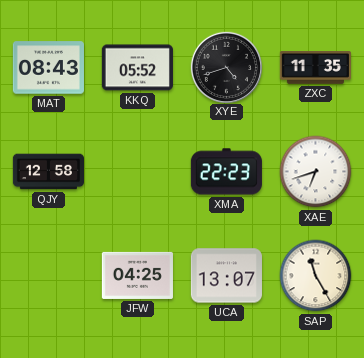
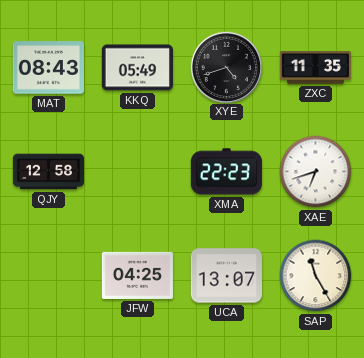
KKQ: 05:52 -> 05:49 (137, 68)
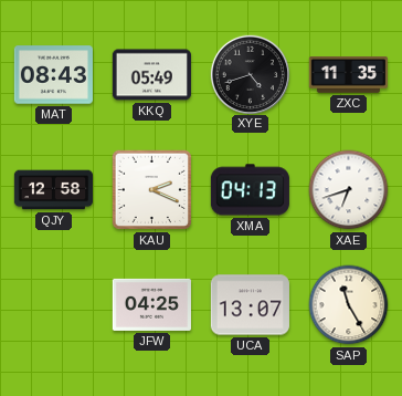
KAU: none -> 2:19 (152, 190)
XMA: 22:23 -> 04:13 (250, 190)
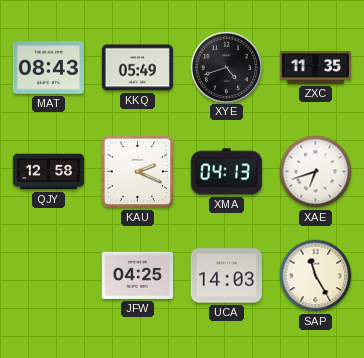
UCA: 13:07 -> 14:03 (226, 276)
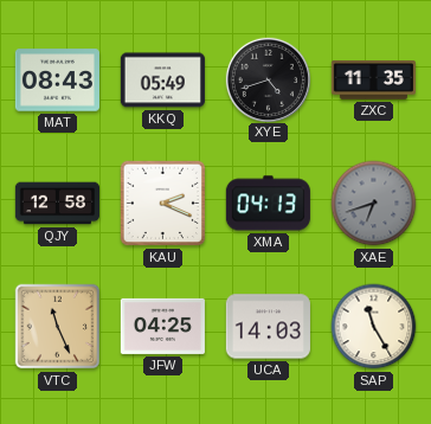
XAE dial: white -> grey (374, 204)
VTC: none -> 11:26 (58, 327)
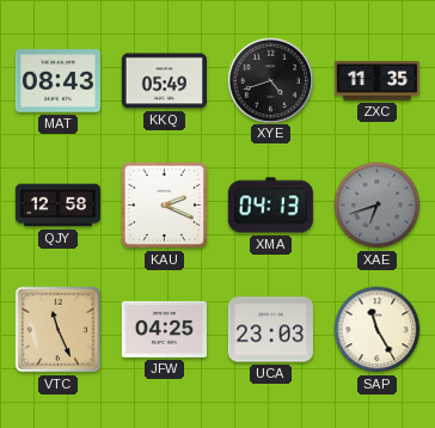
UCA: 14:03 -> 23:03 (270, 330)
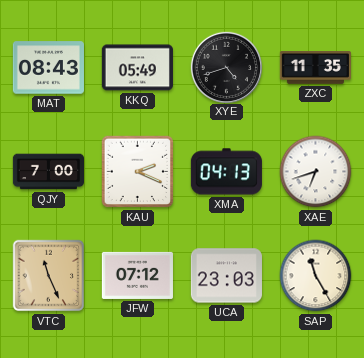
QJY: 12:58 -> 7:00 (48, 172)
XAE dial: grey -> white (316, 172)
JFW: 04:25 -> 07:12 (137, 275)
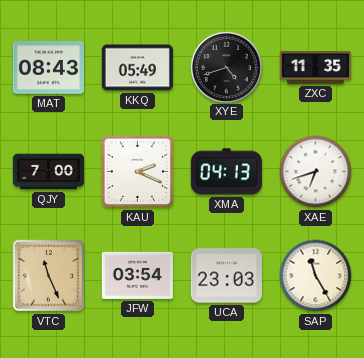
JFW: 07:12 -> 03:54 (137, 275)
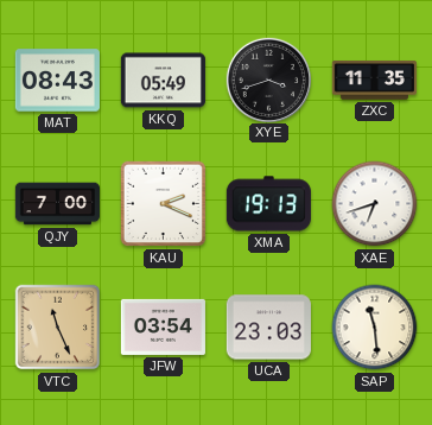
XYE: 4:42 -> 3:42 (268, 80)
XMA: 04:13 -> 19:13 (268, 204)
SAP: 11:25 -> 11:29 (375, 328)
